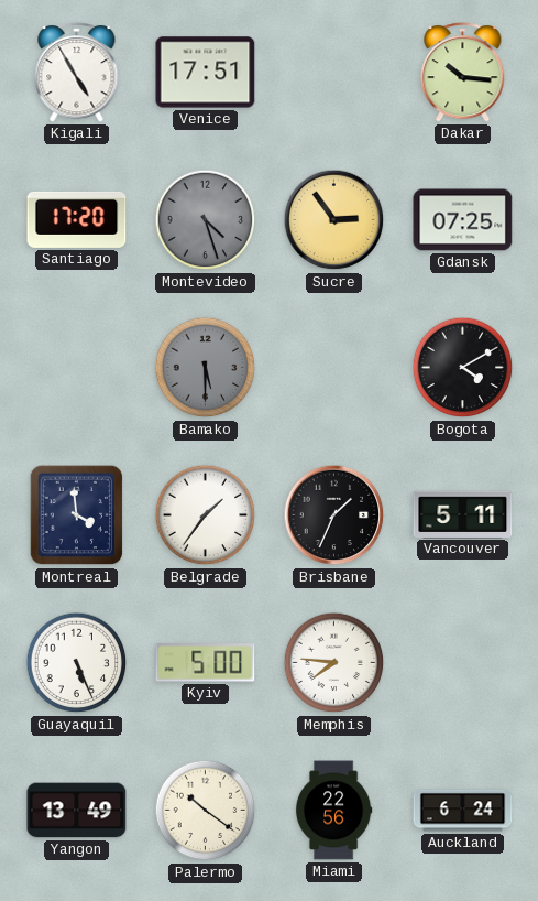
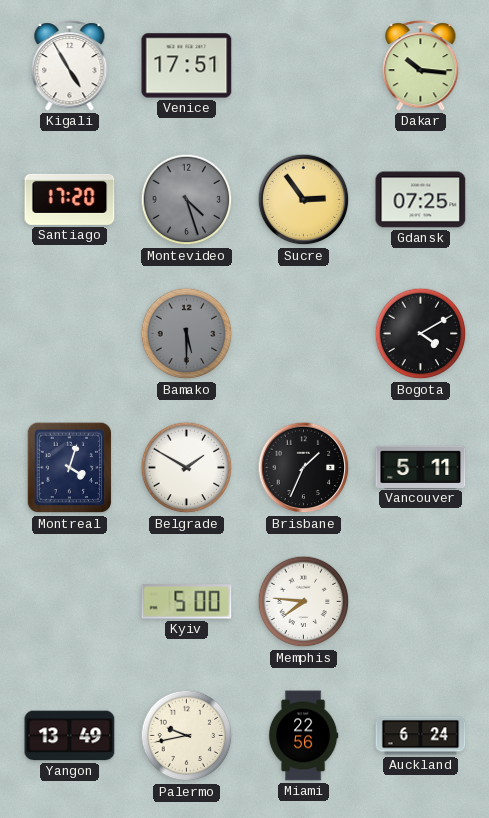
Montreal: 3:59 -> 4:03 (70, 468)
Belgrade: 1:36 -> 1:50 (187, 468)
Guayaquil: 5:26 -> none (77, 663)
Palermo: 10:21 -> 9:43 (187, 736)
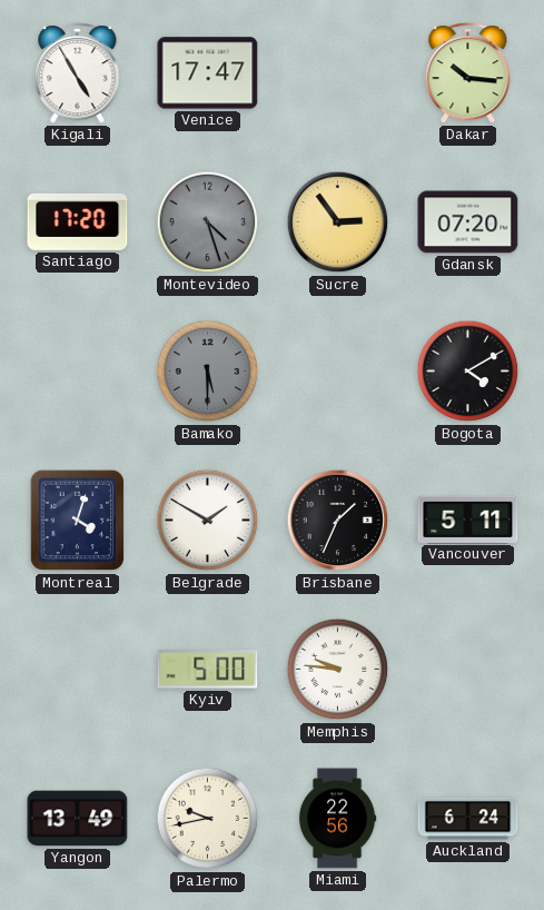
Venice: 17:51 -> 17:47 (208, 73)
Gdansk: 07:25 -> 07:20 (468, 222)
Memphis: 7:46 -> 9:46 (338, 670)
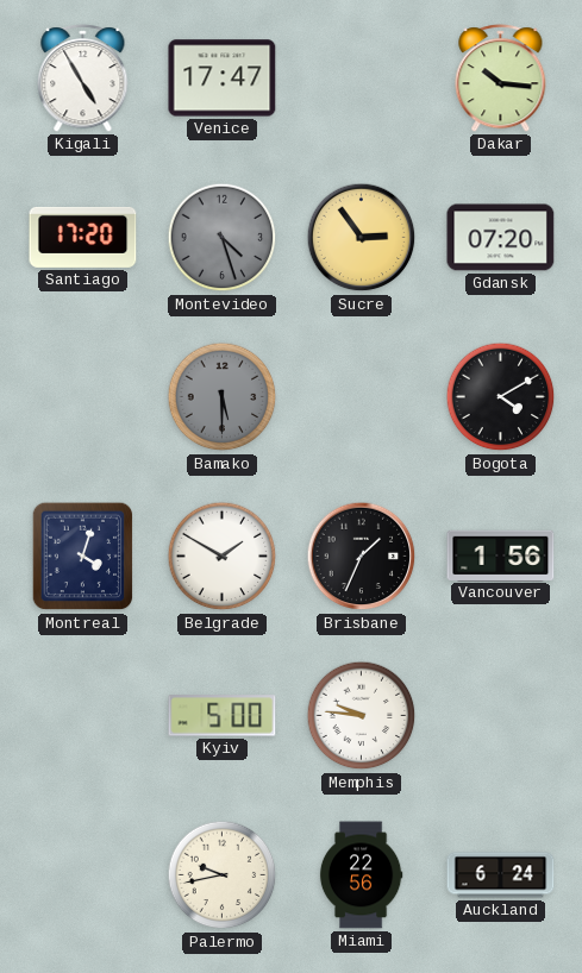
Vancouver: 5:11 -> 1:56 (501, 555)
Yangon: 13:49 -> none (78, 819)
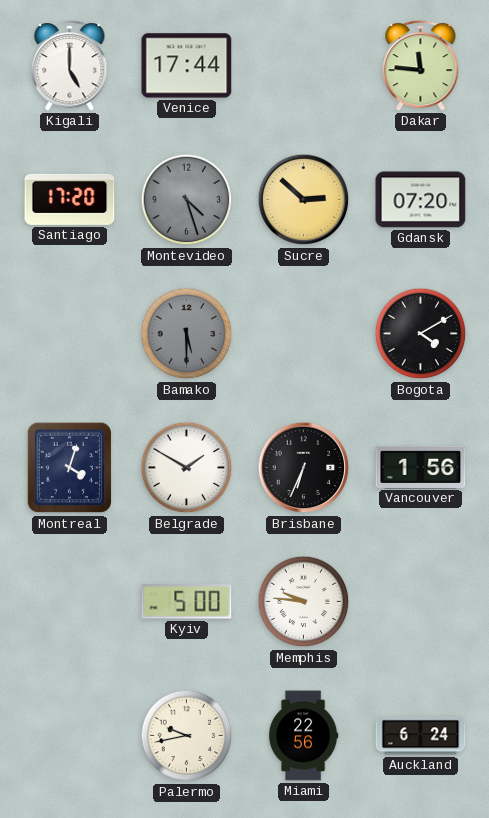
Kigali: 4:55 -> 5:00 (70, 66)
Venice: 17:47 -> 17:44 (187, 66)
Dakar: 10:16 -> 11:46 (421, 66)
Sucre: 2:54 -> 2:52 (304, 200)
Brisbane: 1:34 -> 6:34 (304, 468)
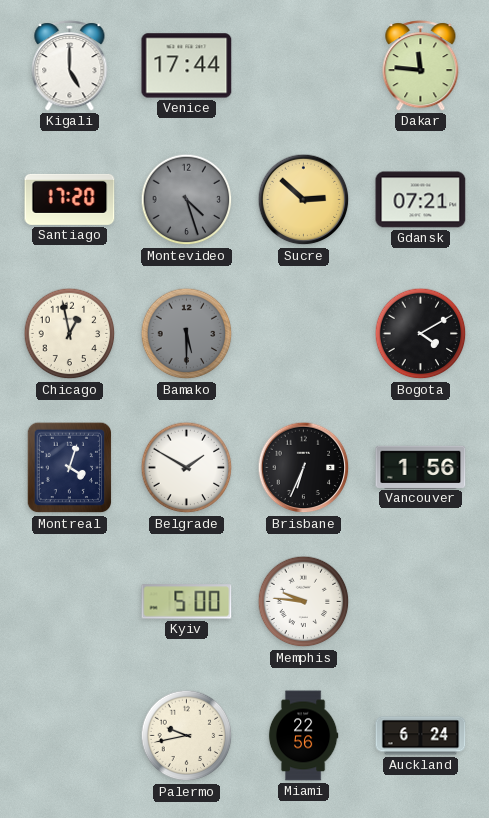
Gdansk: 07:20 -> 07:21 (421, 200)
Chicago: none -> 12:58 (70, 334)
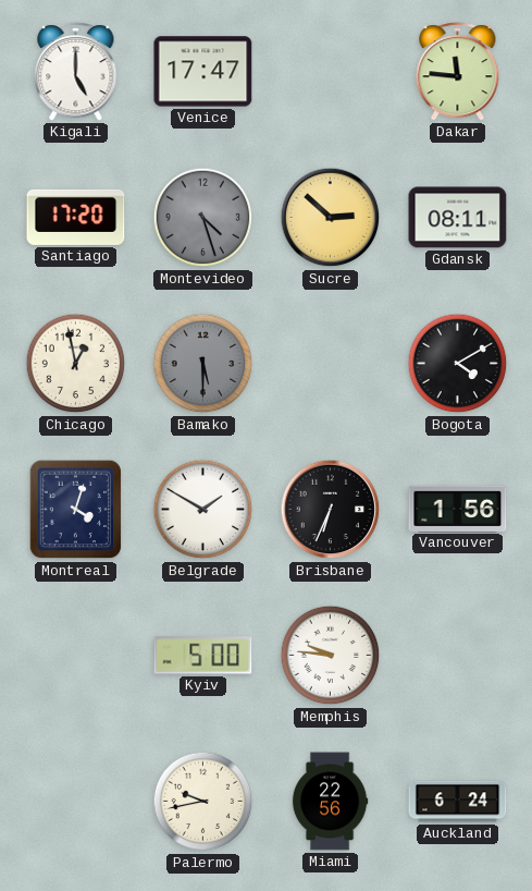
Venice: 17:44 -> 17:47 (203, 72)
Gdansk: 07:21 -> 08:11 (458, 218)
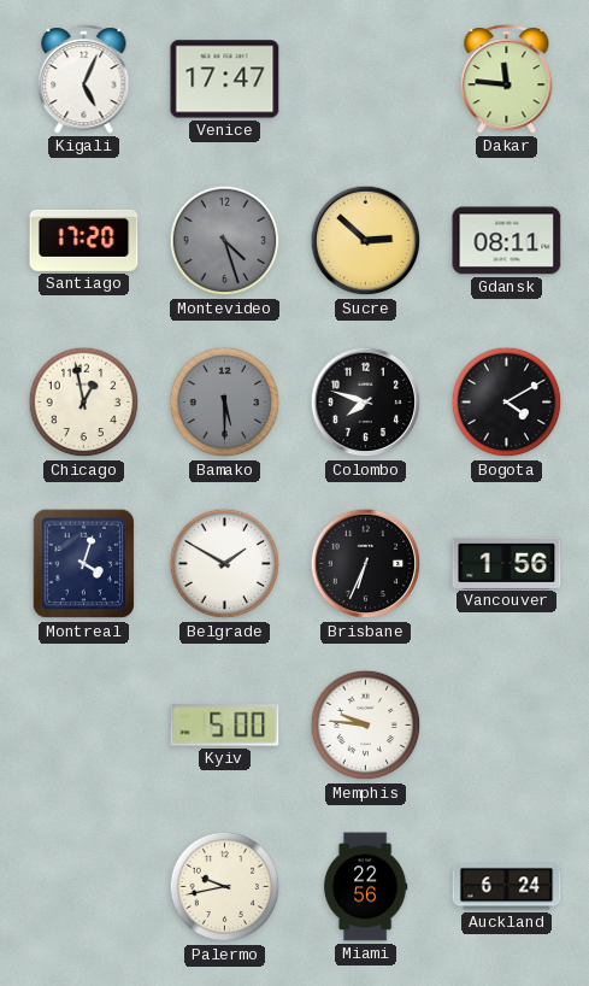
Kigali: 5:00 -> 5:04 (84, 80)
Colombo: none -> 7:48 (366, 403)
